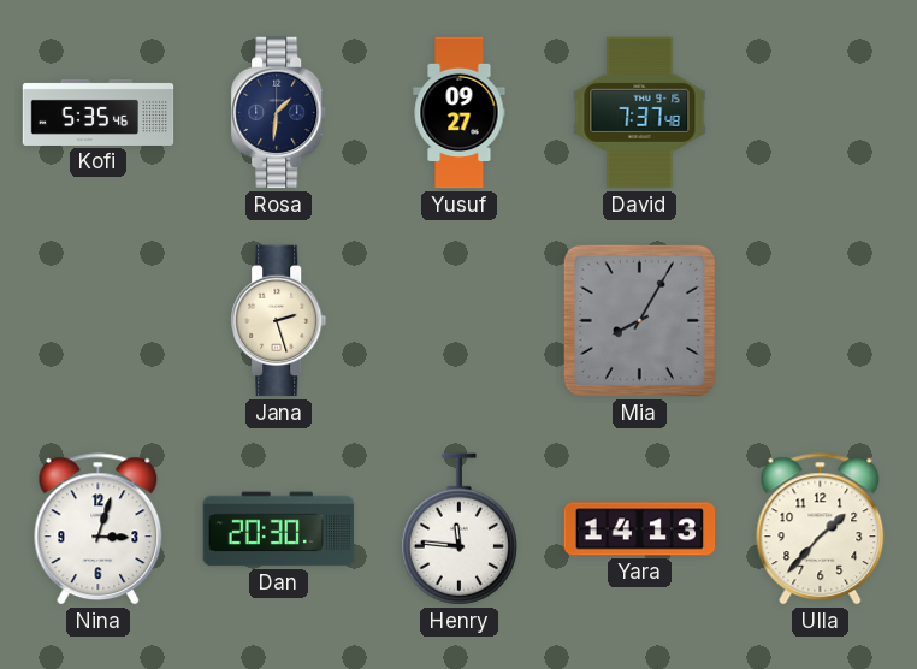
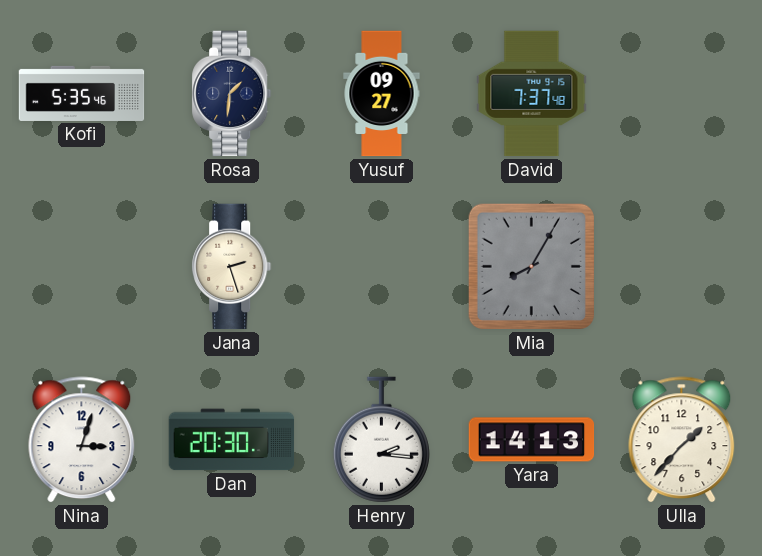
Henry: 11:46 -> 2:16 (381, 440)
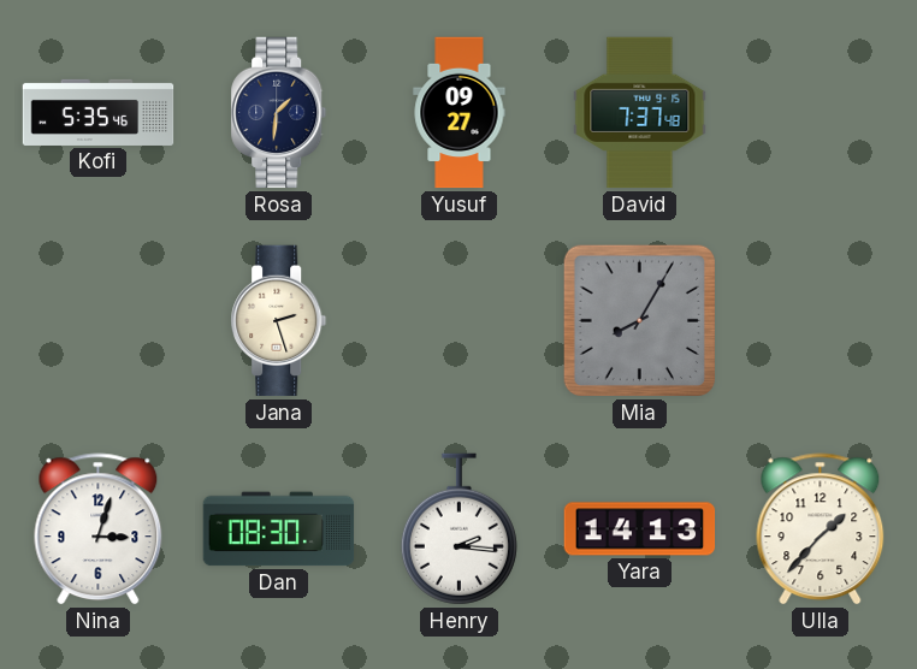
Dan: 20:30 -> 08:30 (279, 529)
